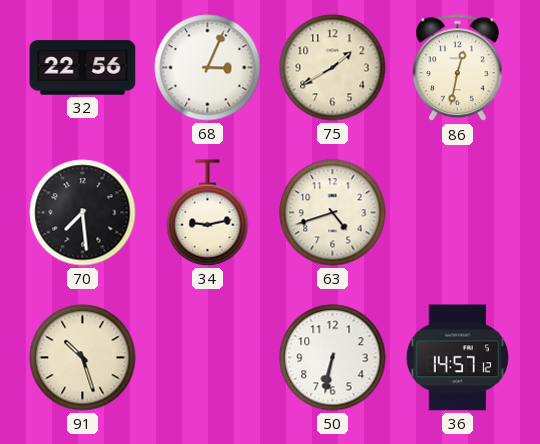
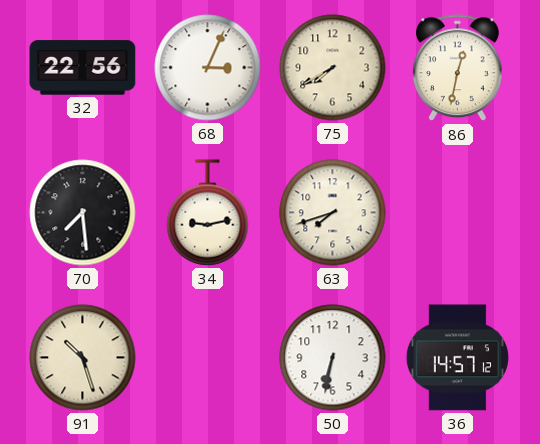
75: 1:40 -> 7:40 (333, 68)
63: 4:42 -> 7:42 (333, 213)
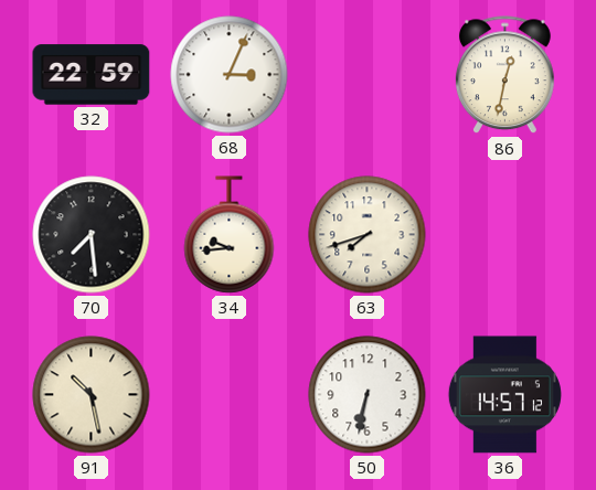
32: 22:56 -> 22:59 (92, 75)
75: 7:40 -> none (333, 68)
34: 9:13 -> 9:44 (230, 235)
91: 10:27 -> 10:28 (92, 395)
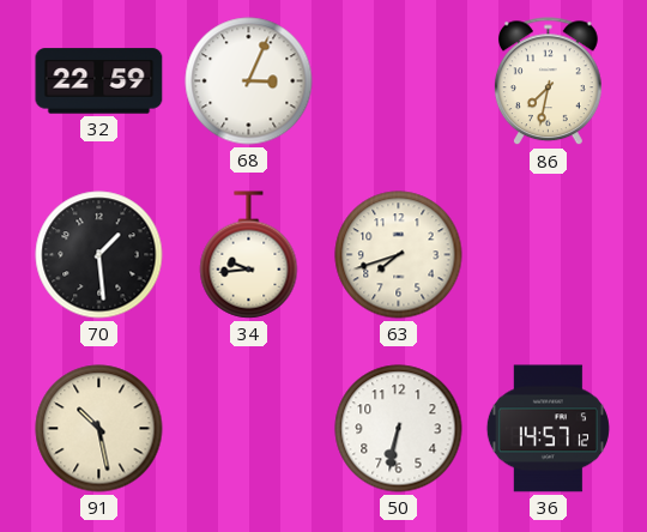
86: 12:32 -> 7:32 (548, 81)
70: 7:29 -> 1:29 (99, 255)
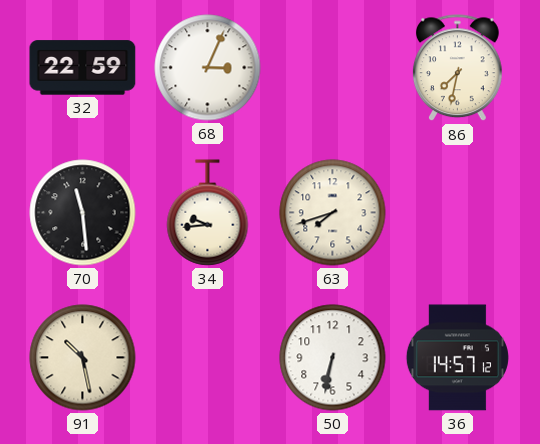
70: 1:29 -> 11:29 (83, 213)
